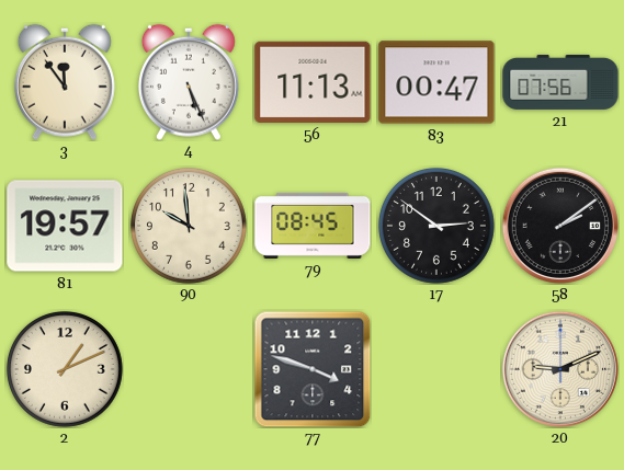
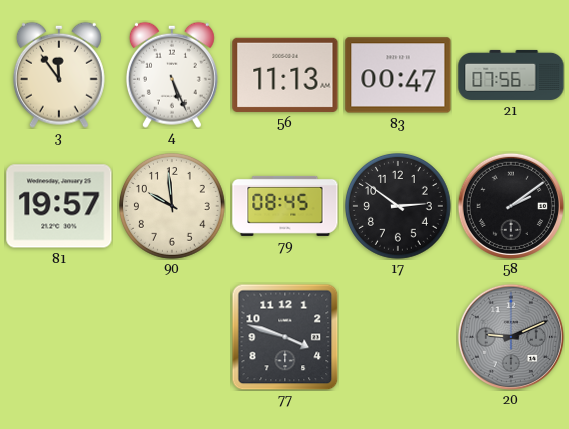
2: 1:11 -> none (66, 370)
20 dial: cream -> grey (511, 337)
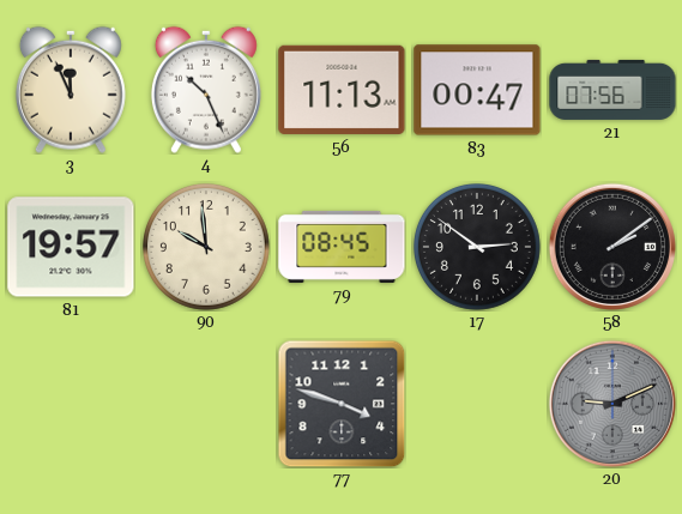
3: 11:54 -> 11:56 (71, 90)
4: 5:26 -> 10:26 (206, 90)
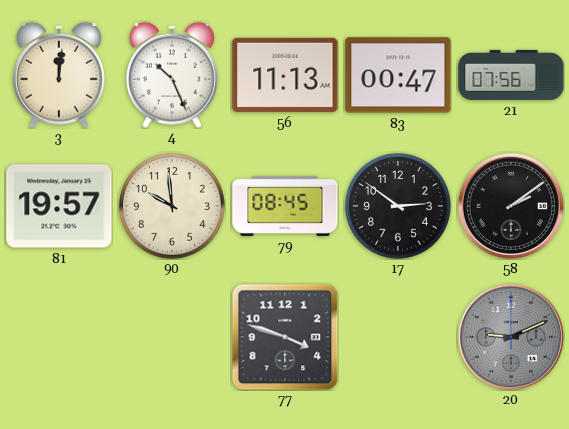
3: 11:56 -> 12:01 (59, 75)
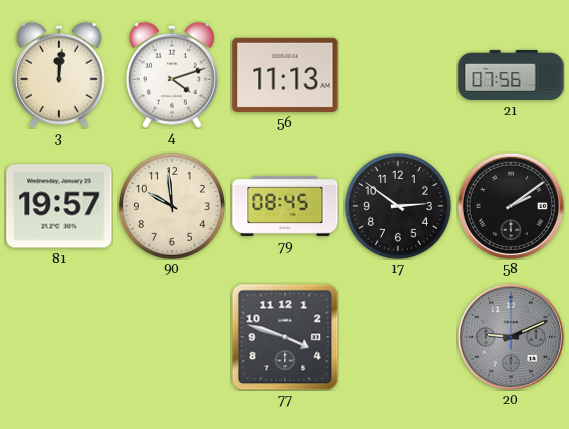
4: 10:26 -> 4:12 (172, 75)
83: 00:47 -> none (398, 75)
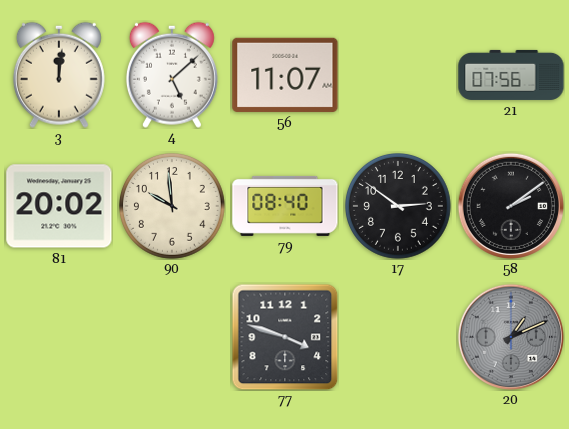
4: 4:12 -> 5:08 (172, 75)
56: 11:13 -> 11:07 (285, 75)
81: 19:57 -> 20:02 (59, 206)
79: 08:45 -> 08:40 (285, 206)
20: 9:11 -> 1:11 (511, 337)
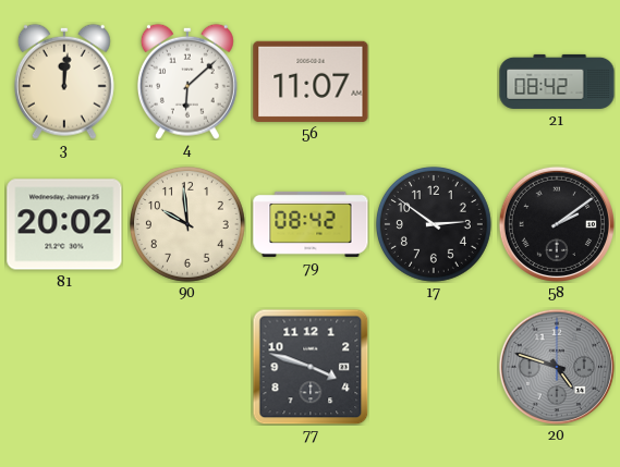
4: 5:08 -> 6:08 (187, 82)
21: 07:56 -> 08:42 (557, 82)
79: 08:40 -> 08:42 (311, 224)
20: 1:11 -> 4:48 (557, 367)
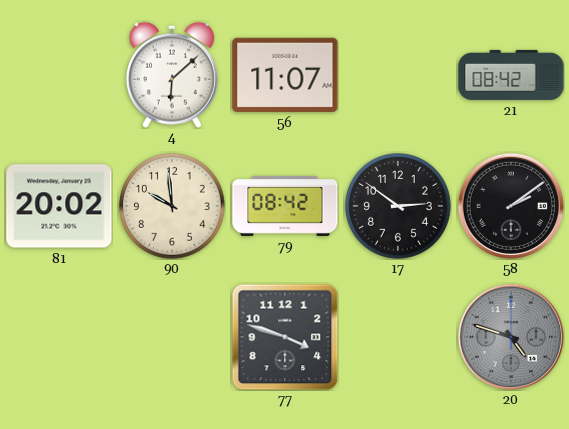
3: 12:01 -> none (64, 82)
